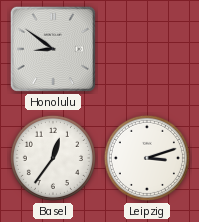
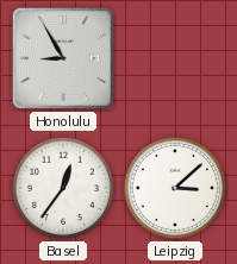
Honolulu: 8:51 -> 8:55 (63, 58)
Leipzig: 3:12 -> 3:08 (175, 188)
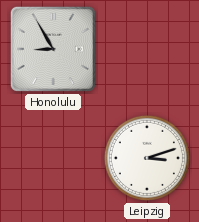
Basel: 12:36 -> none (63, 188)
Leipzig: 3:08 -> 3:12 (147, 158)
